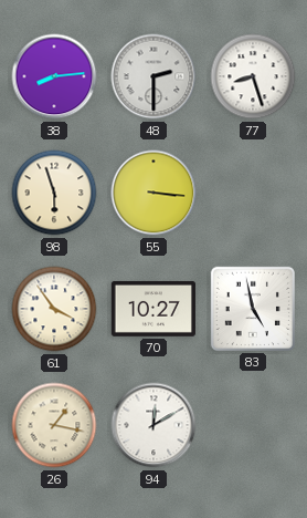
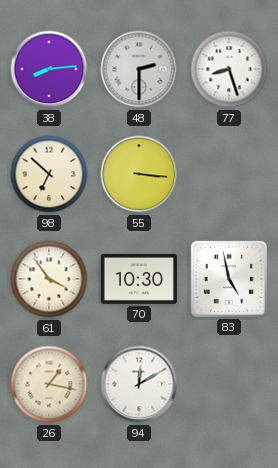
98: 5:57 -> 6:52 (49, 174)
70: 10:27 -> 10:30 (139, 279)
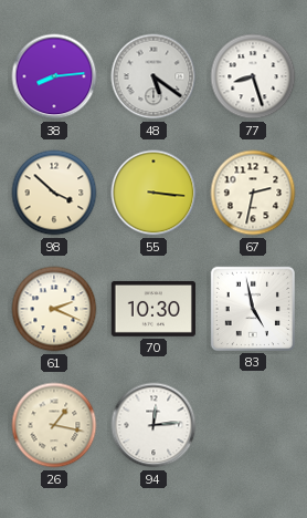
48: 2:30 -> 5:21 (153, 76)
98: 6:52 -> 3:52 (54, 193)
67: none -> 2:32 (253, 193)
61: 3:54 -> 2:19 (54, 309)
94: 12:10 -> 12:14 (153, 425)
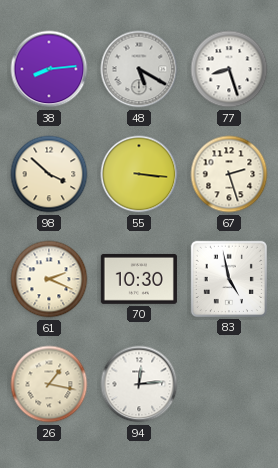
48: 5:21 -> 5:20 (139, 69)
67: 2:32 -> 2:27 (229, 174)
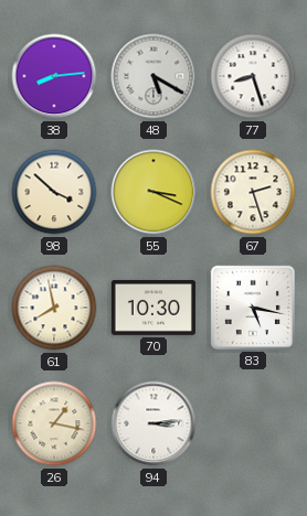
55: 3:16 -> 3:19 (153, 192)
61: 2:19 -> 7:58 (54, 308)
83: 4:58 -> 5:17 (253, 308)
94: 12:14 -> 3:14 (153, 423)
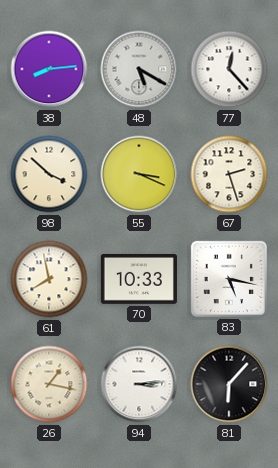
77: 8:27 -> 12:23 (229, 69)
70: 10:30 -> 10:33 (139, 279)
81: none -> 6:07 (229, 384)
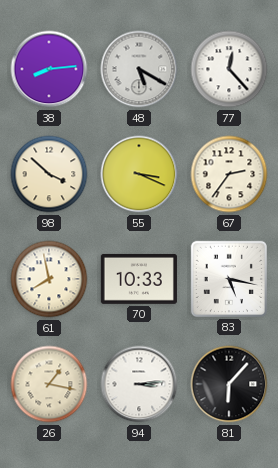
67: 2:27 -> 2:36 (229, 174)
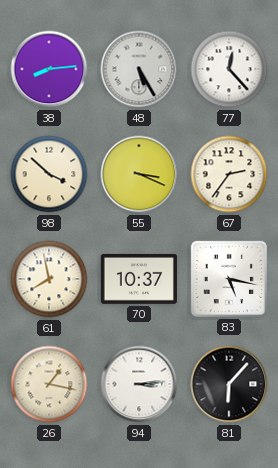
48: 5:20 -> 5:25 (139, 69)
70: 10:33 -> 10:37 (139, 279)
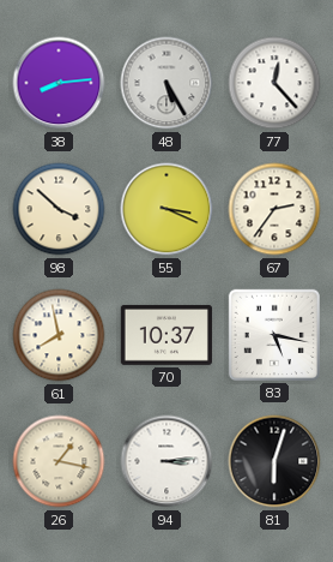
81: 6:07 -> 6:03 (274, 461)
